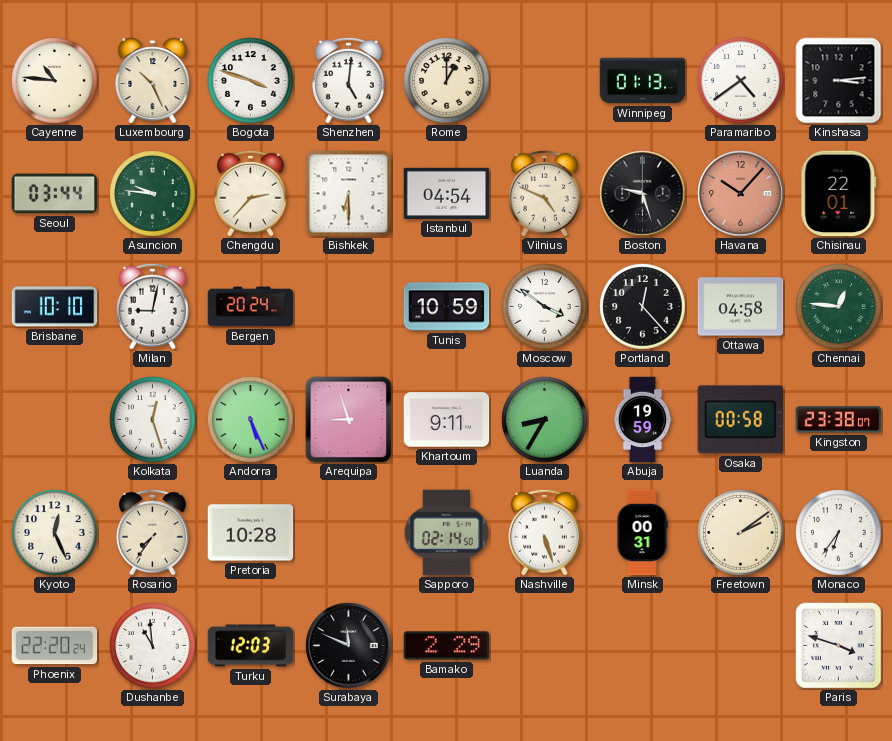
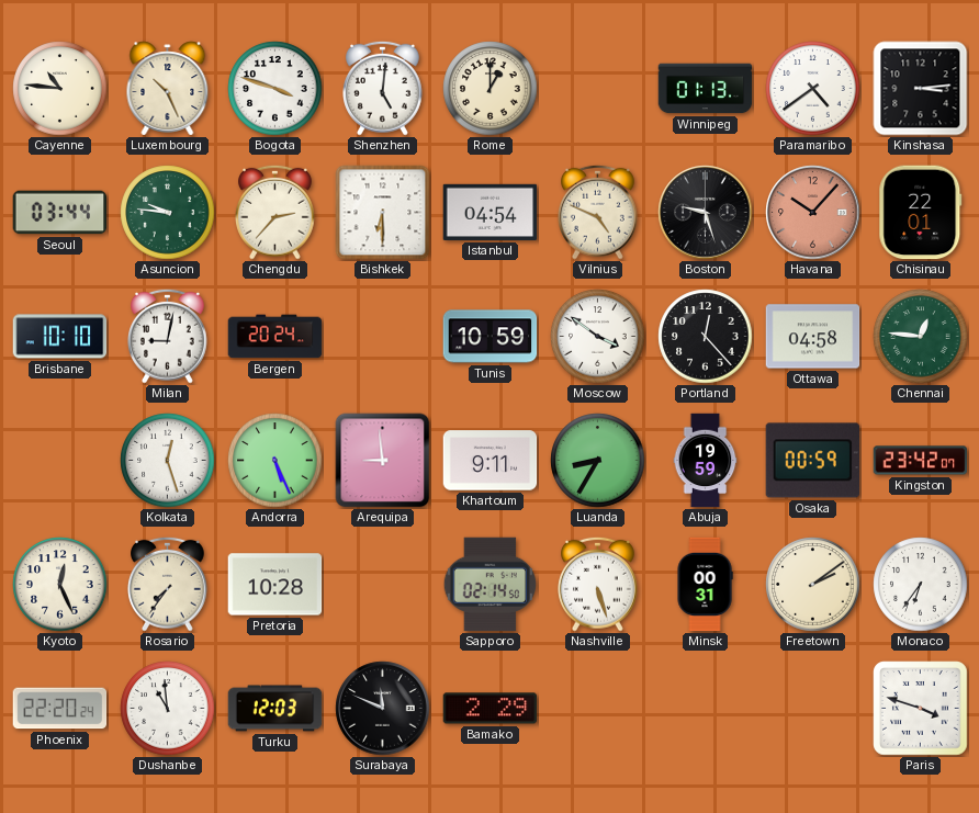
Arequipa: 8:57 -> 8:59 (383, 461)
Osaka: 00:58 -> 00:59 (813, 461)
Kingston: 23:38 -> 23:42 (921, 461)
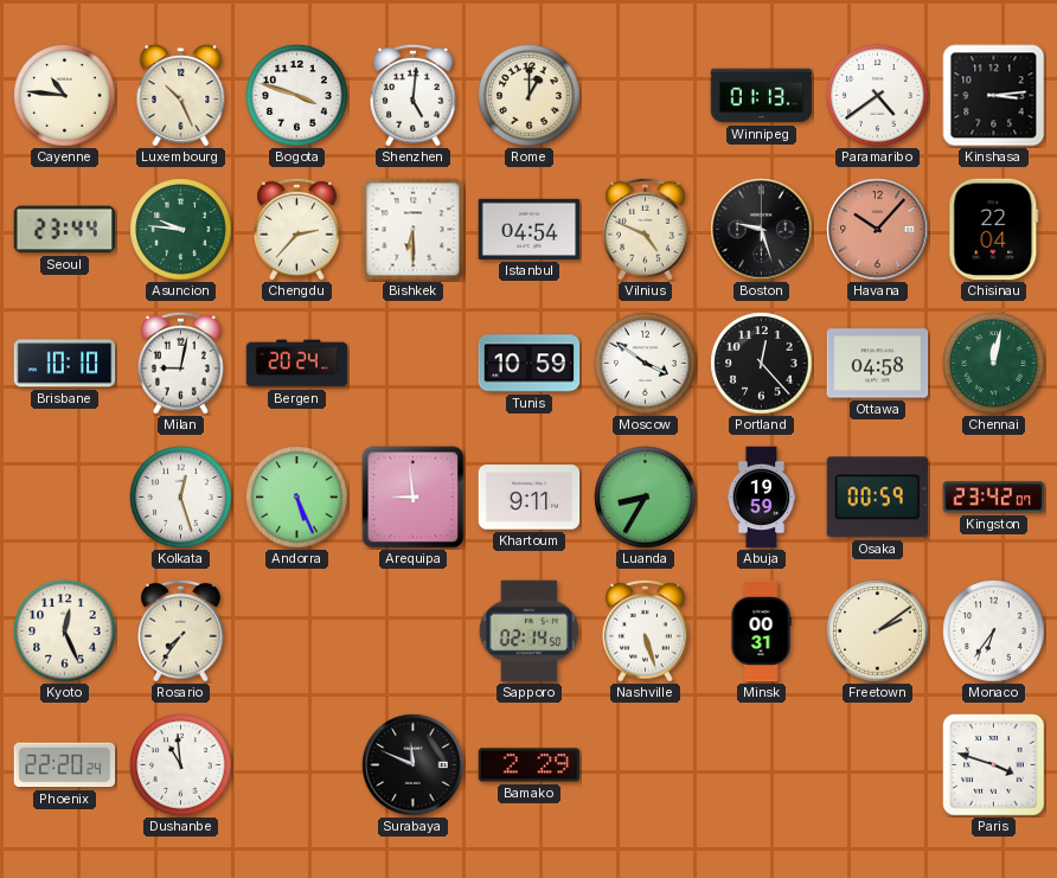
Seoul: 03:44 -> 23:44 (65, 230)
Chisinau: 22:01 -> 22:04 (994, 230)
Chennai: 12:46 -> 12:02 (994, 364)
Pretoria: 10:28 -> none (275, 585)
Turku: 12:03 -> none (275, 709)
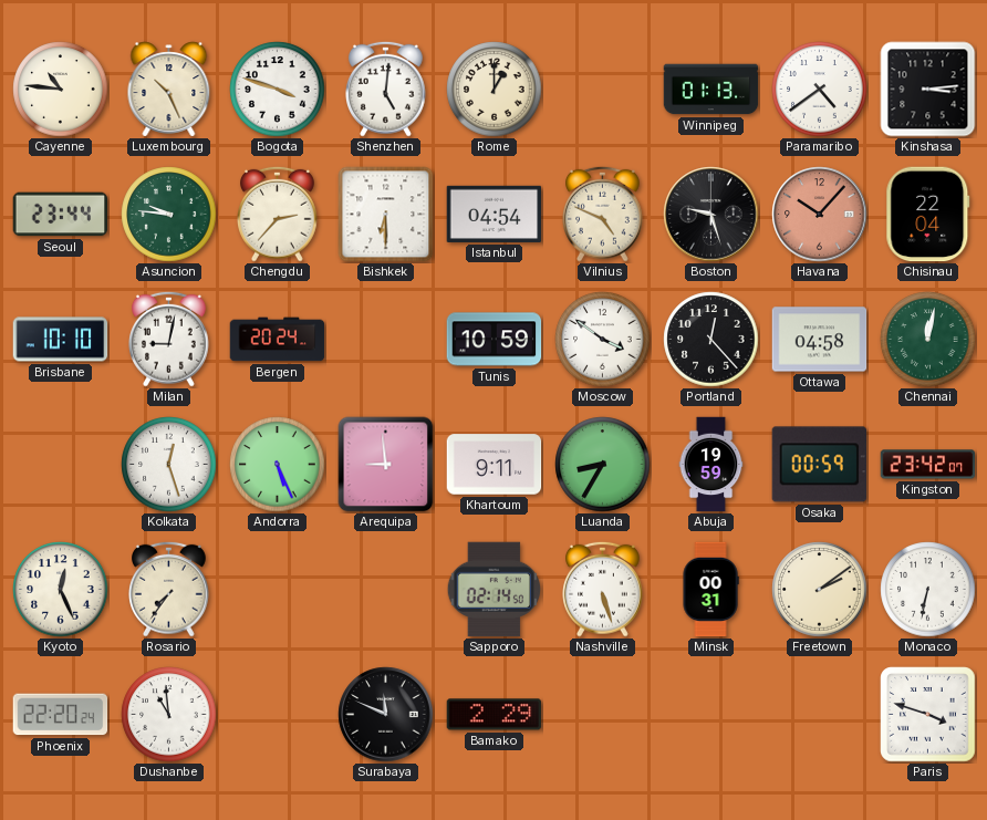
Monaco: 6:36 -> 6:32 (928, 590)
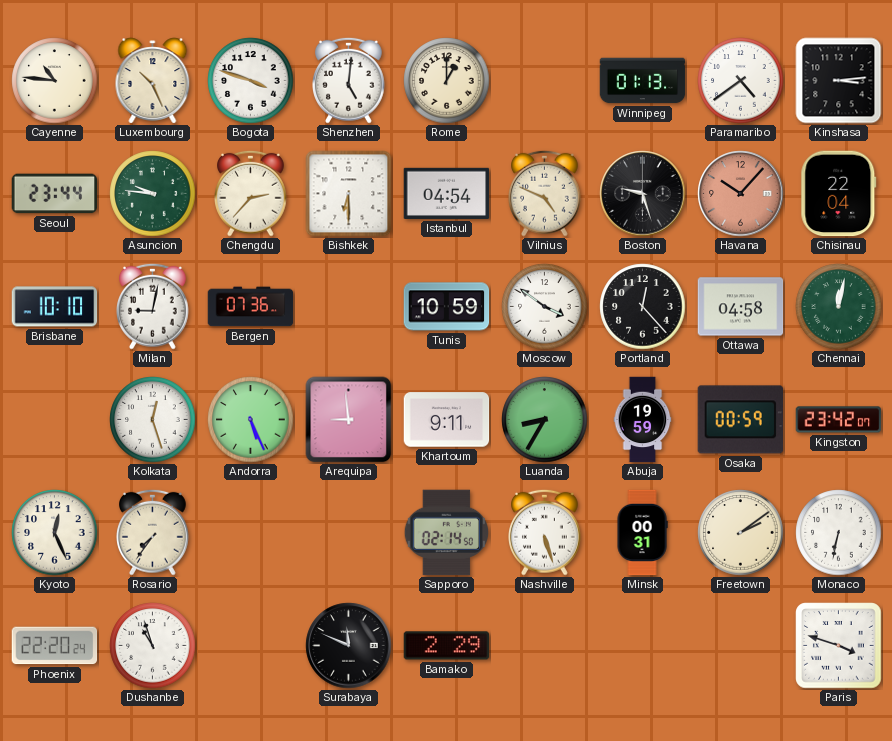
Bergen: 20:24 -> 07:36 (251, 307)
Dushanbe: 10:59 -> 10:57 (153, 646)
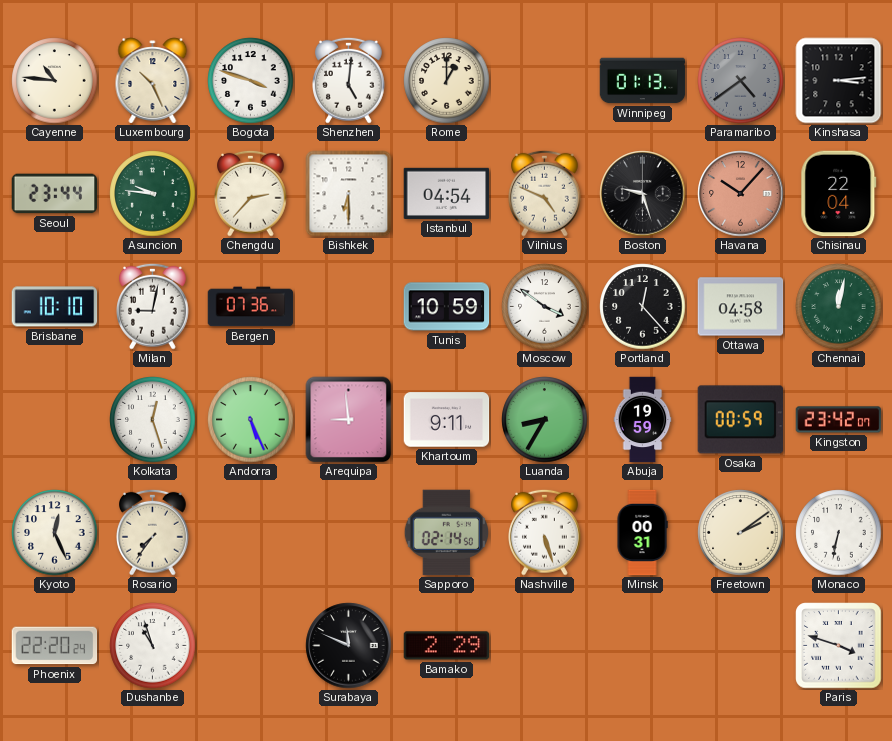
Paramaribo dial: white -> grey (741, 81)
